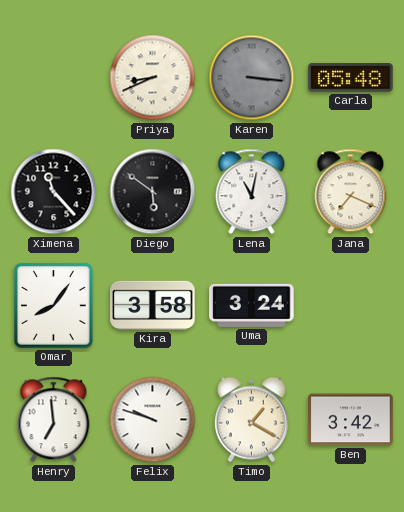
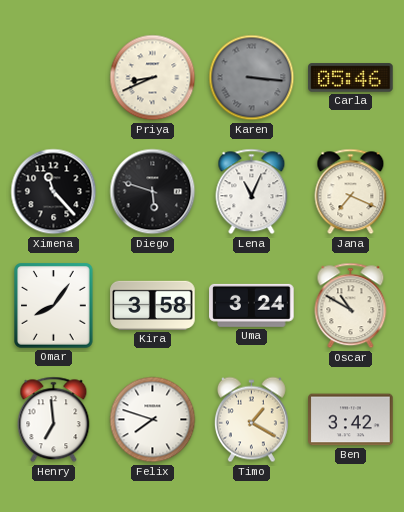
Carla: 05:48 -> 05:46 (351, 78)
Diego: 5:51 -> 5:48 (153, 192)
Lena: 11:02 -> 11:04 (252, 192)
Oscar: none -> 10:50 (351, 306)
Felix: 9:48 -> 7:48 (153, 420)
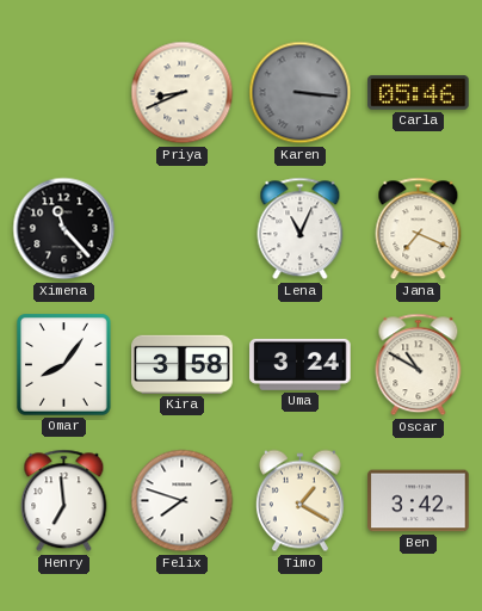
Diego: 5:48 -> none (153, 192)
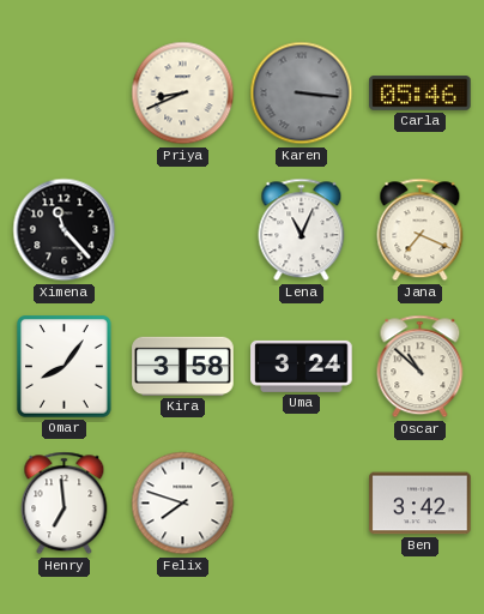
Oscar: 10:50 -> 10:52 (421, 367)
Timo: 1:20 -> none (299, 501)
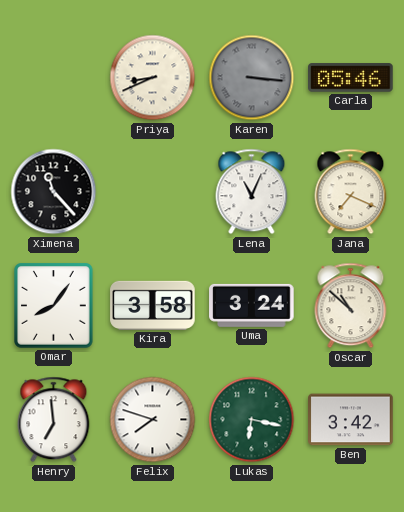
Lukas: none -> 6:17 (252, 420)
